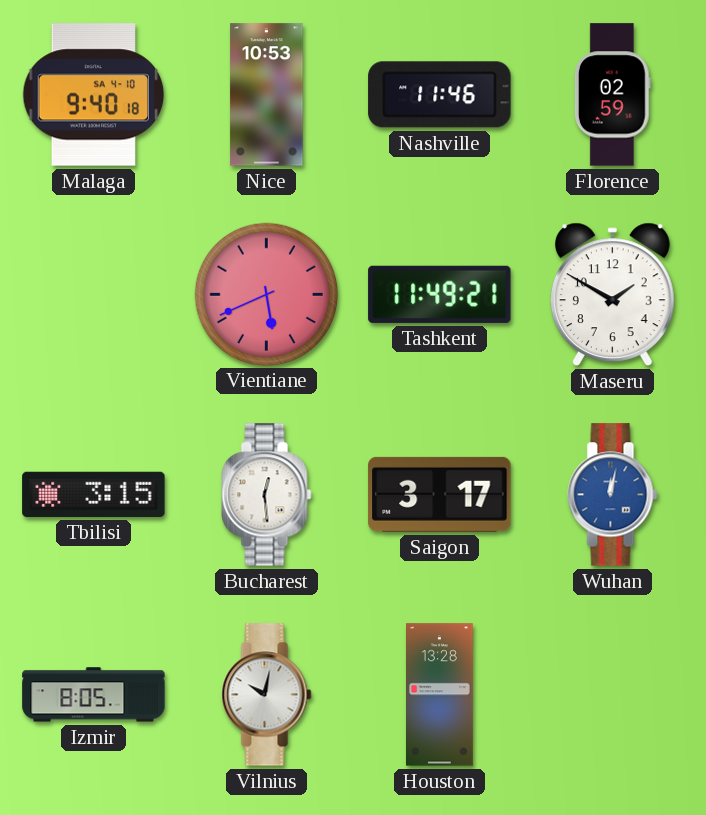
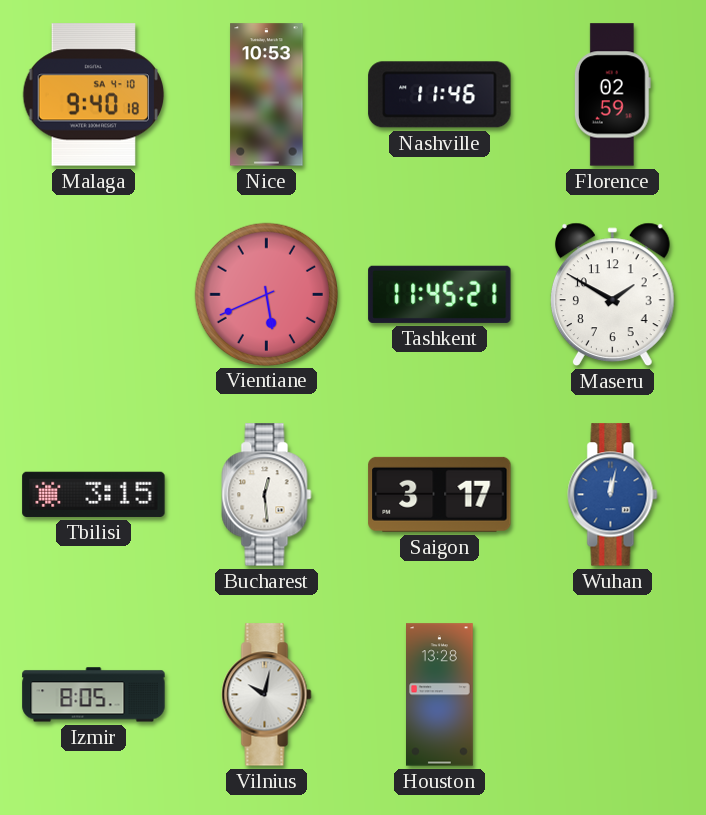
Tashkent: 11:49 -> 11:45 (440, 294)
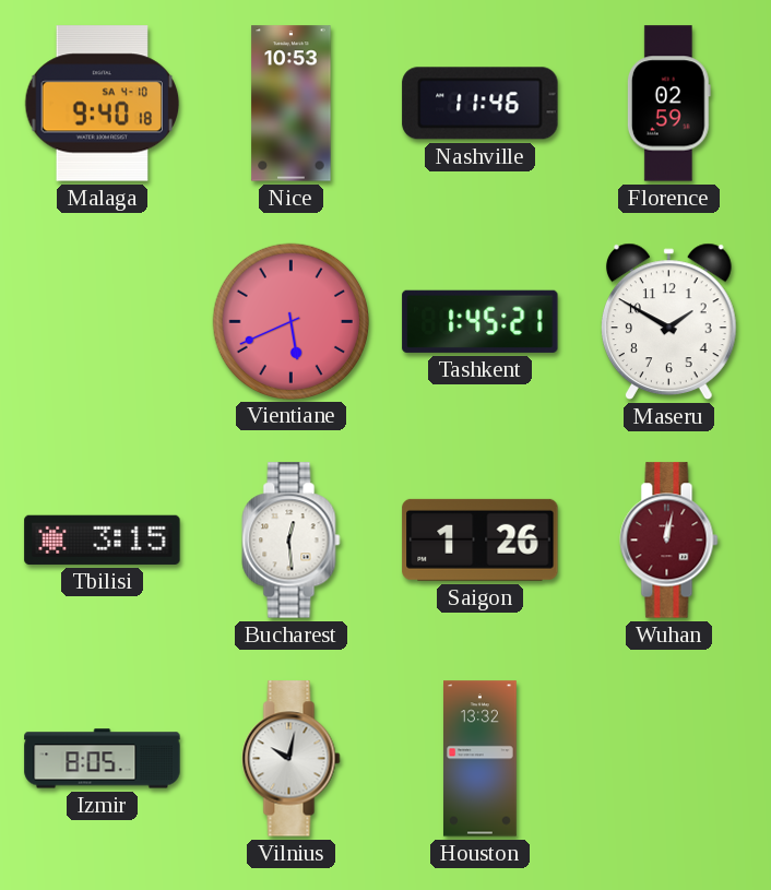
Tashkent: 11:45 -> 1:45 (481, 321)
Saigon: 3:17 -> 1:26 (481, 539)
Wuhan dial: blue -> burgundy (669, 541)
Houston: 13:28 -> 13:32 (481, 759)
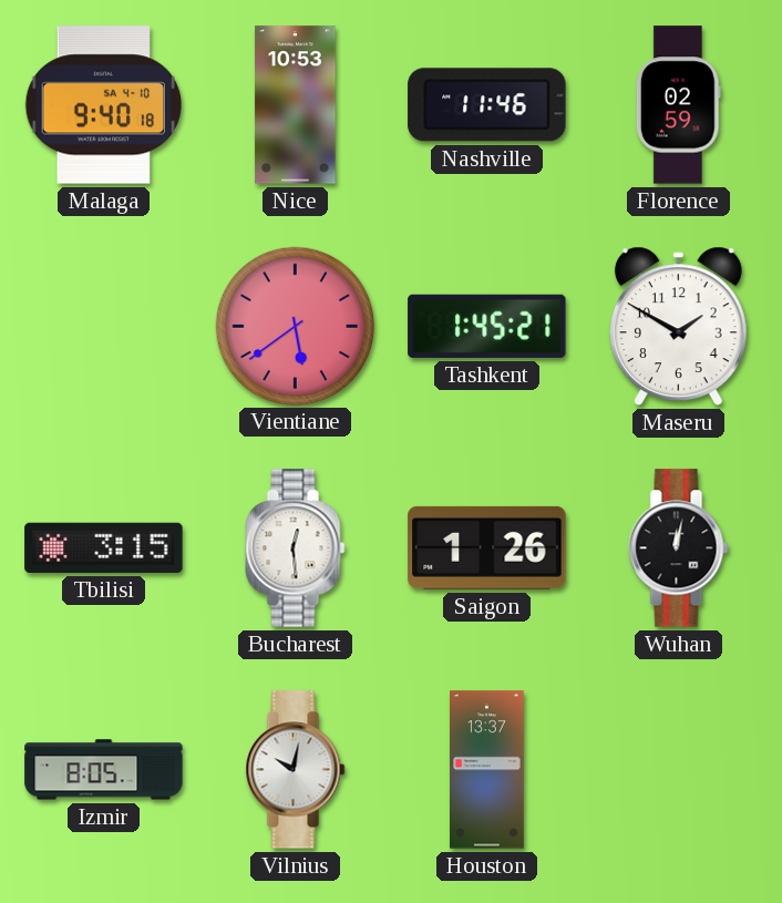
Vientiane: 5:41 -> 5:39 (295, 326)
Wuhan dial: burgundy -> black (679, 548)
Houston: 13:32 -> 13:37 (487, 770)
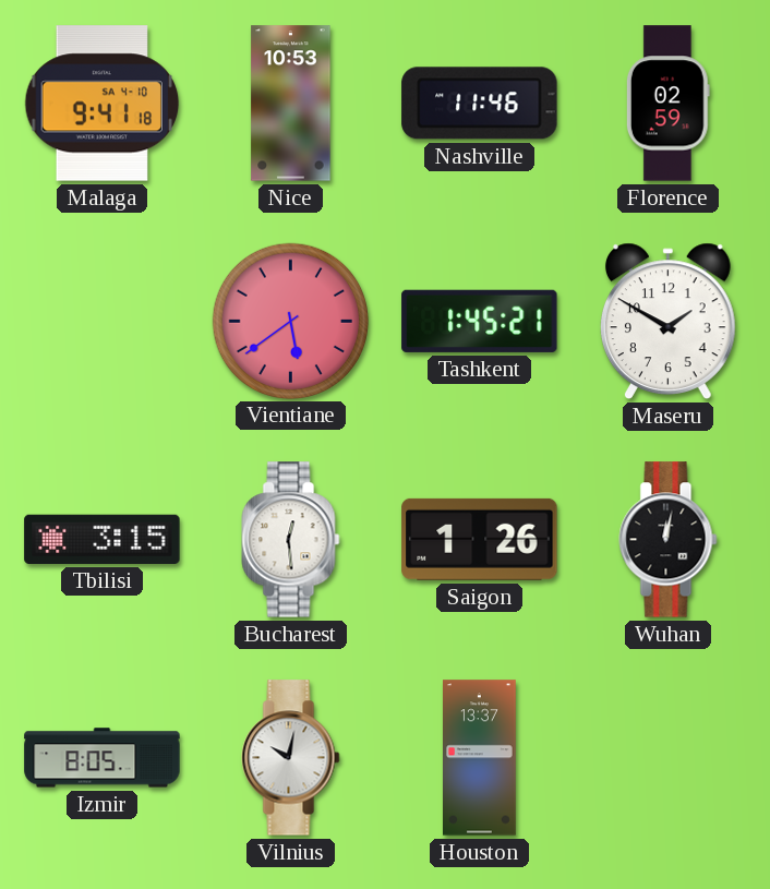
Malaga: 9:40 -> 9:41 (103, 104)
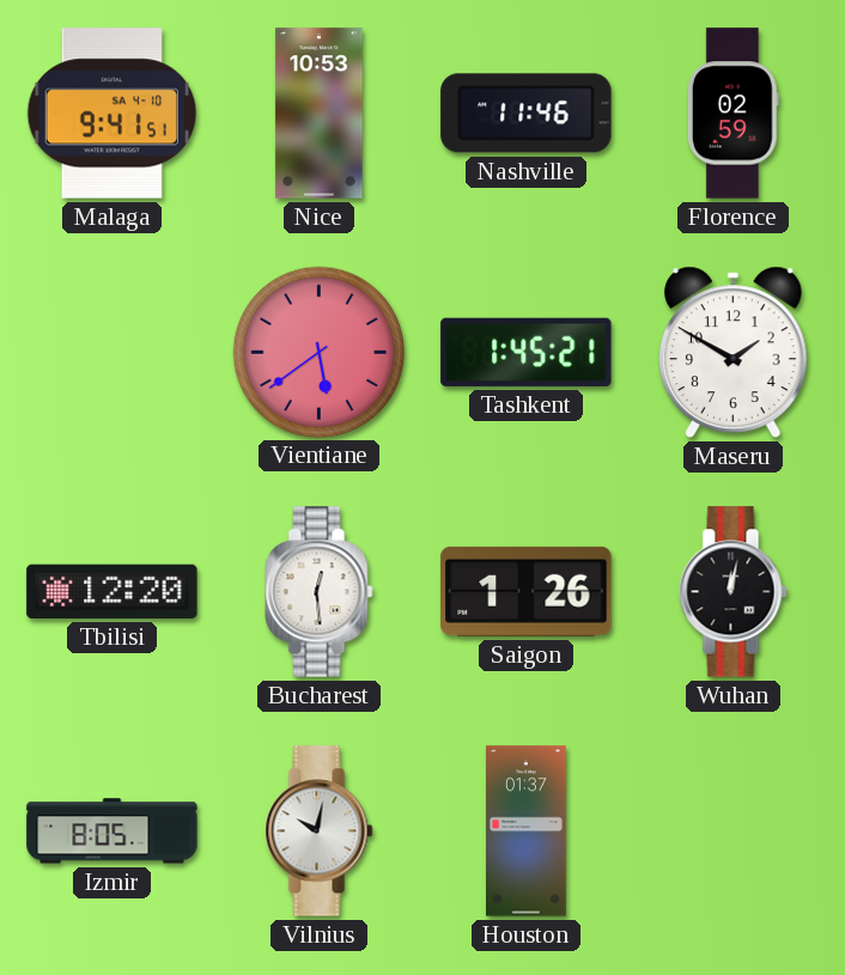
Malaga: 9:41:18 -> 9:41:51 (113, 114)
Tbilisi: 3:15 -> 12:20 (113, 591)
Houston: 13:37 -> 01:37 (527, 831)
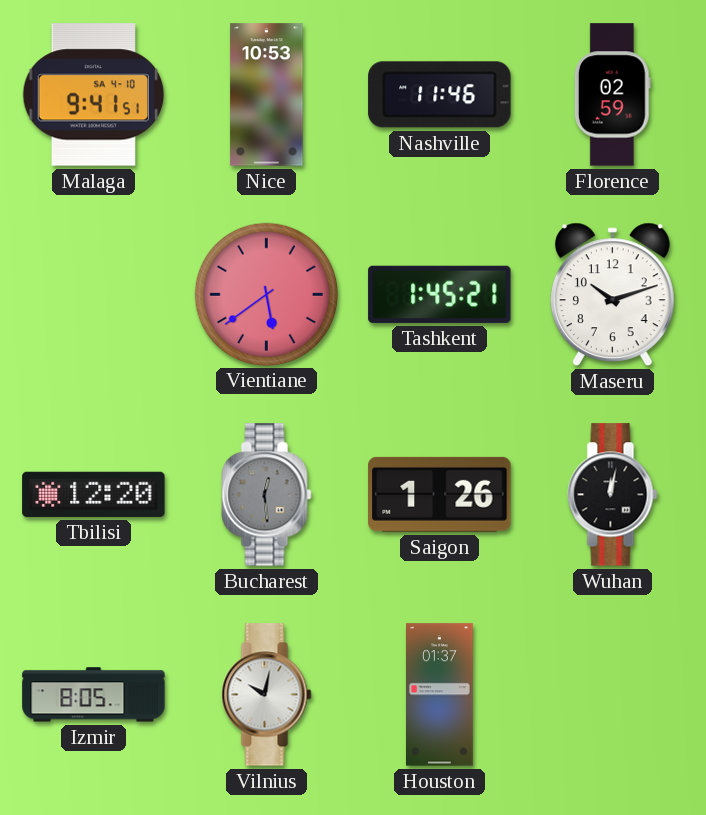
Maseru: 1:50 -> 10:12 (612, 294)
Bucharest dial: white -> grey (267, 495)
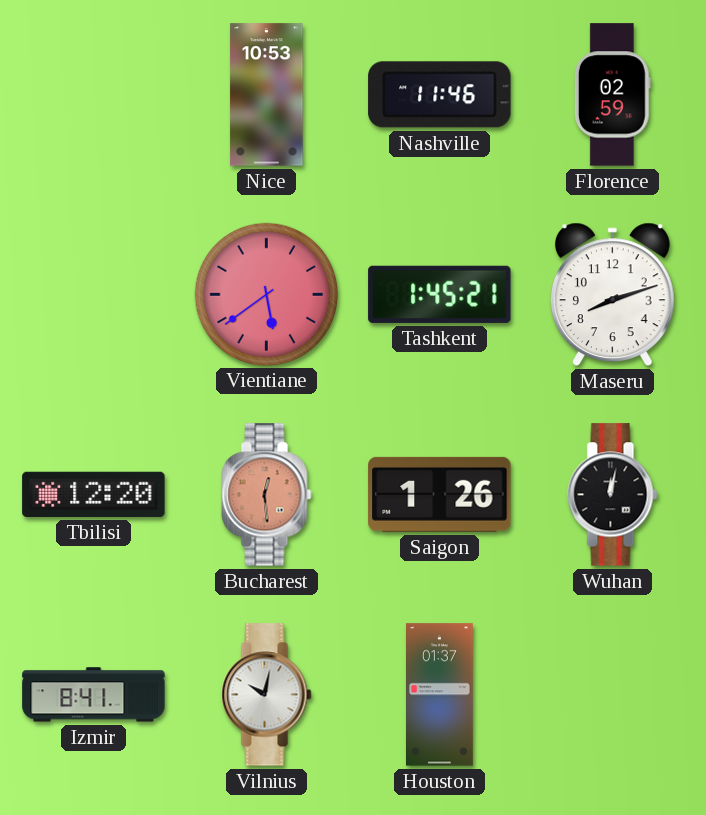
Malaga: 9:41 -> none (94, 95)
Maseru: 10:12 -> 8:12 (612, 294)
Bucharest dial: grey -> salmon (267, 495)
Izmir: 8:05 -> 8:41 (94, 695)
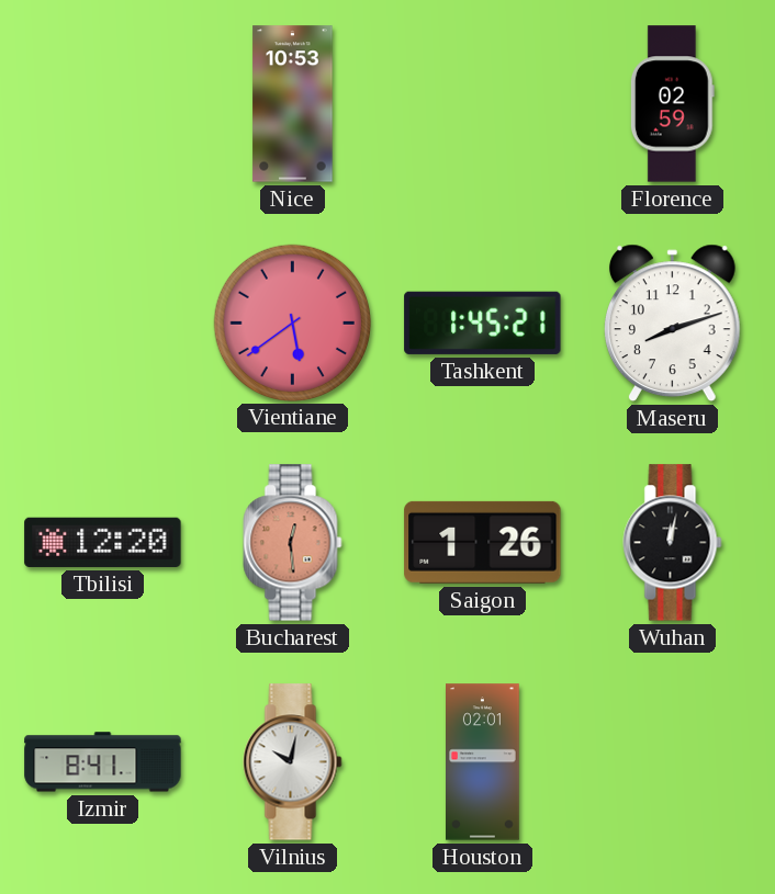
Nashville: 11:46 -> none (440, 95)
Houston: 01:37 -> 02:01 (483, 762)
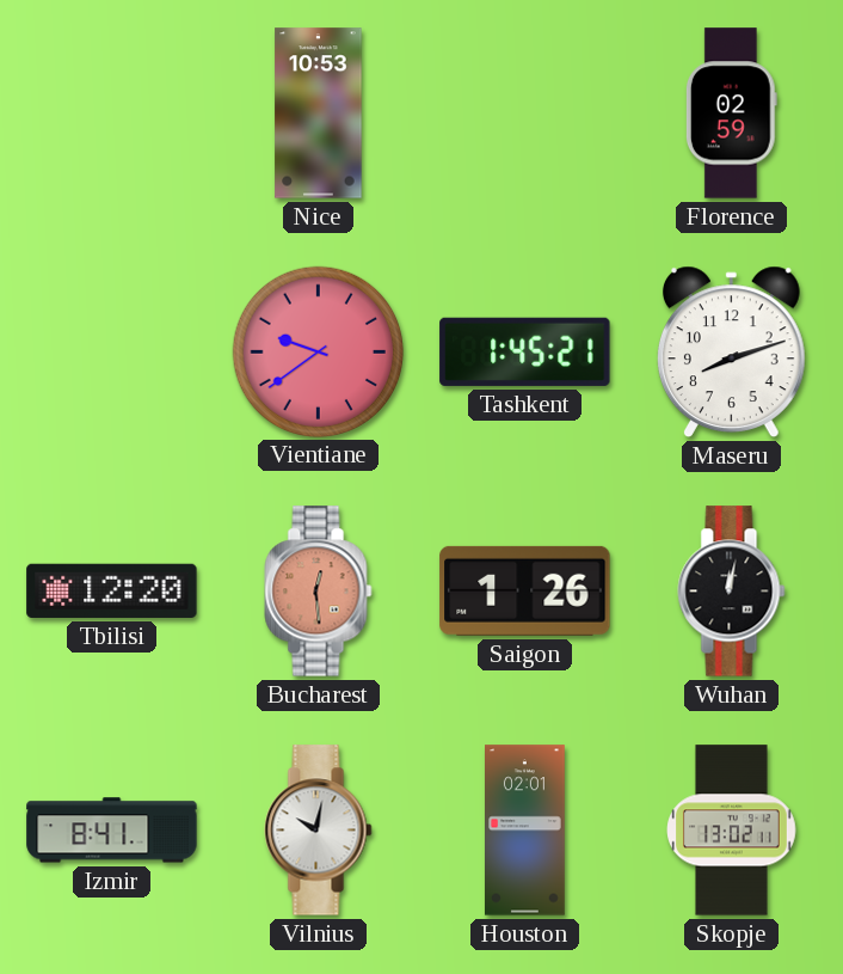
Vientiane: 5:39 -> 9:39 (318, 351)
Skopje: none -> 13:02 (732, 831)
